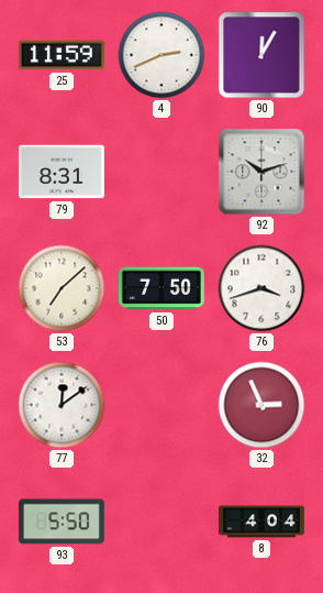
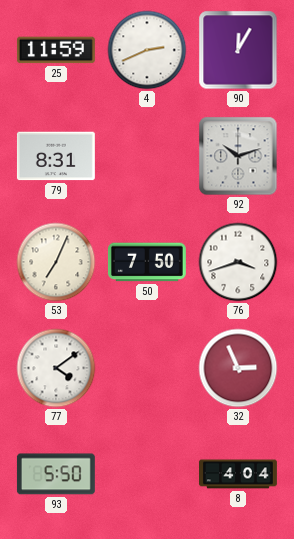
53: 7:08 -> 7:04 (56, 262)
77: 12:09 -> 4:09 (56, 368)
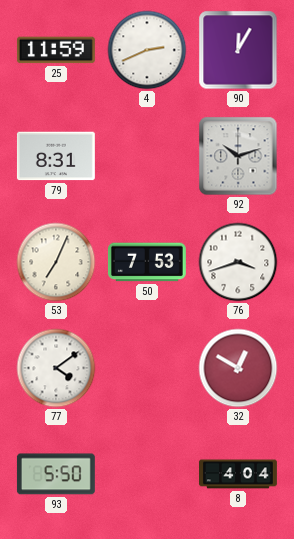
50: 7:50 -> 7:53 (147, 262)
32: 2:56 -> 12:50 (238, 368)
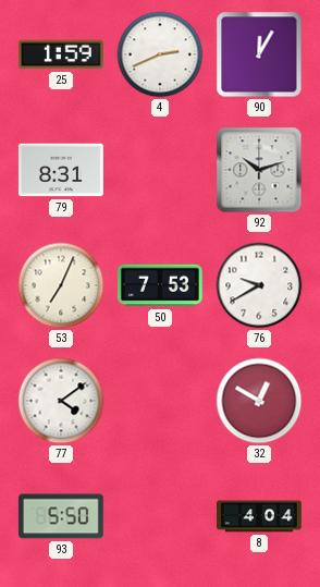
25: 11:59 -> 1:59 (61, 54)
76: 3:42 -> 9:40 (259, 285)
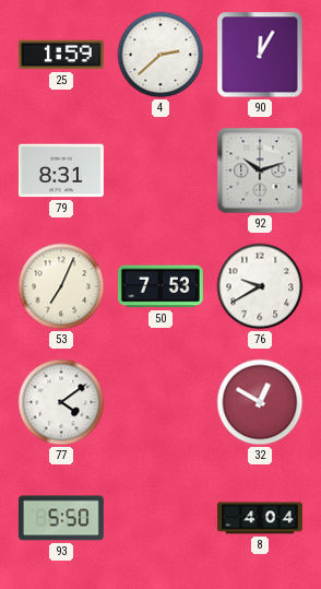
4: 2:41 -> 2:38 (160, 55)
